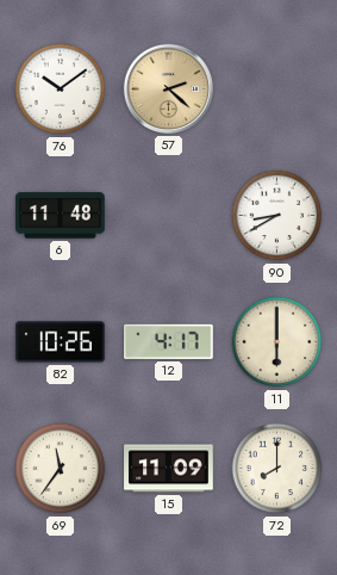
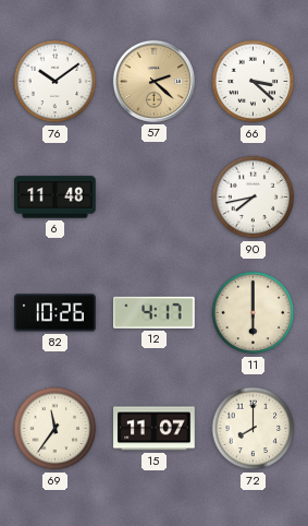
66: none -> 3:22 (254, 82)
90: 8:40 -> 7:43 (254, 198)
15: 11:09 -> 11:07 (155, 429)
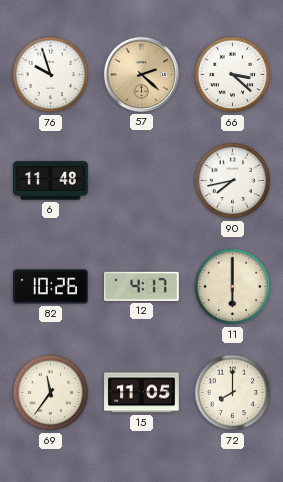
76: 10:09 -> 9:57 (51, 75)
15: 11:07 -> 11:05 (142, 393)
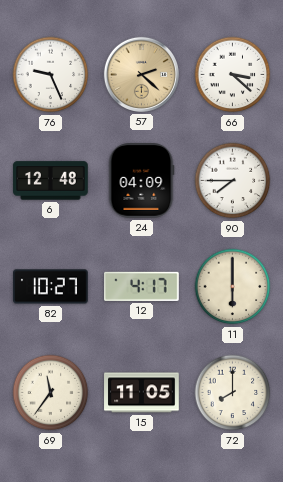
76: 9:57 -> 9:26 (51, 75)
6: 11:48 -> 12:48 (51, 181)
24: none -> 04:09 (141, 181)
90: 7:43 -> 7:45 (233, 181)
82: 10:26 -> 10:27 (51, 287)
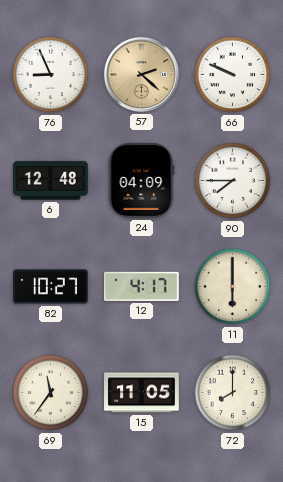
76: 9:26 -> 8:56 (51, 75)
66: 3:22 -> 9:49 (233, 75)
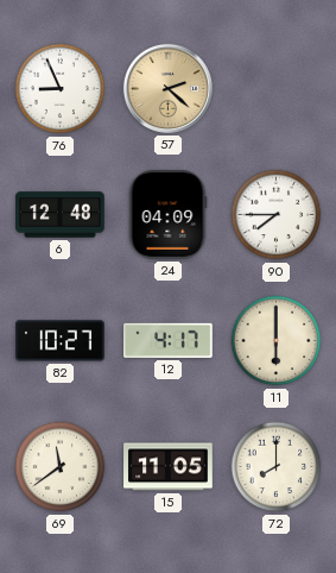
66: 9:49 -> none (233, 75)
69: 11:36 -> 11:39 (61, 467)
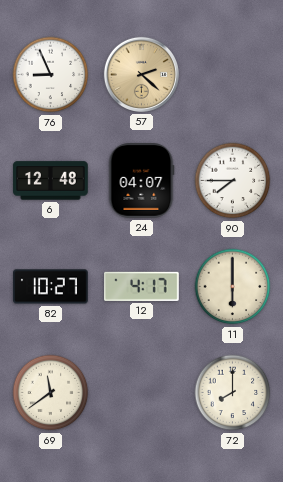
24: 04:09 -> 04:07 (141, 181)
15: 11:05 -> none (169, 467)
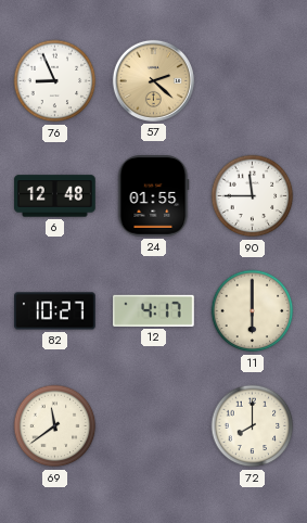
24: 04:07 -> 01:55 (153, 196)
90: 7:45 -> 11:45 (253, 196)
